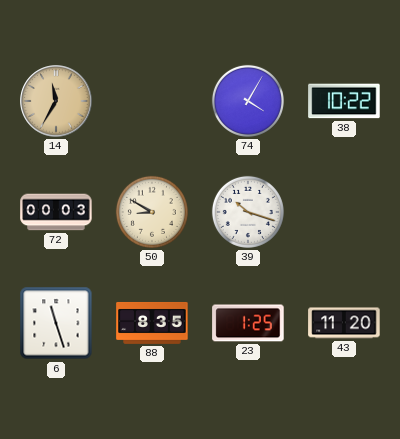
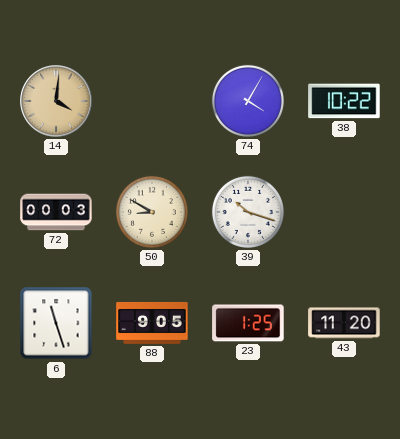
14: 11:35 -> 4:01 (56, 101)
88: 8:35 -> 9:05 (152, 323)
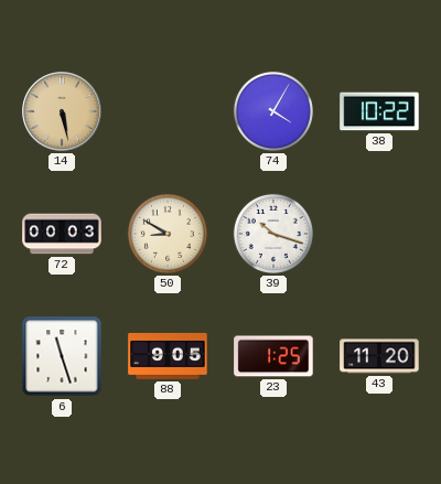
14: 4:01 -> 5:28 (62, 111)
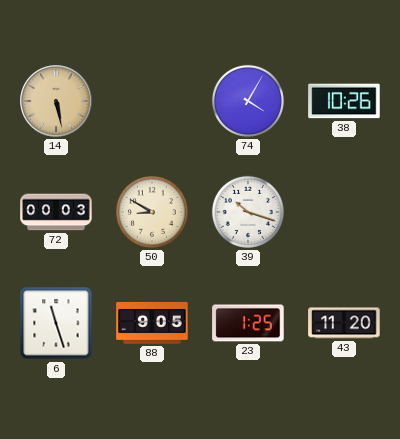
38: 10:22 -> 10:26 (344, 101)
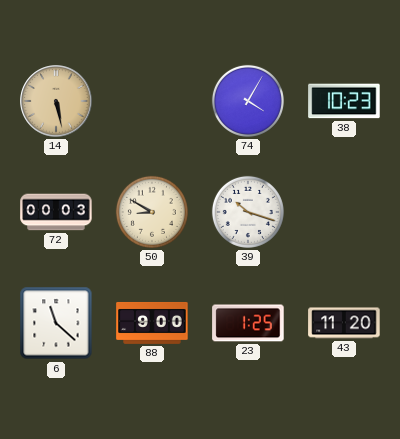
38: 10:26 -> 10:23 (344, 101)
6: 11:27 -> 11:22 (56, 323)
88: 9:05 -> 9:00 (152, 323)
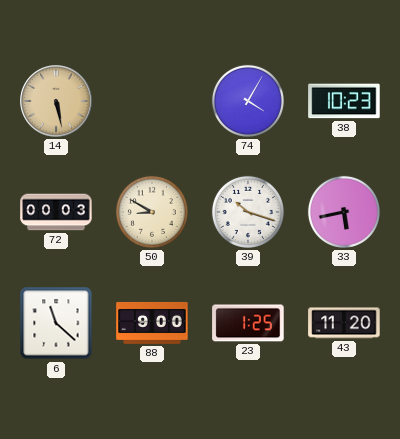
33: none -> 5:43 (344, 212)
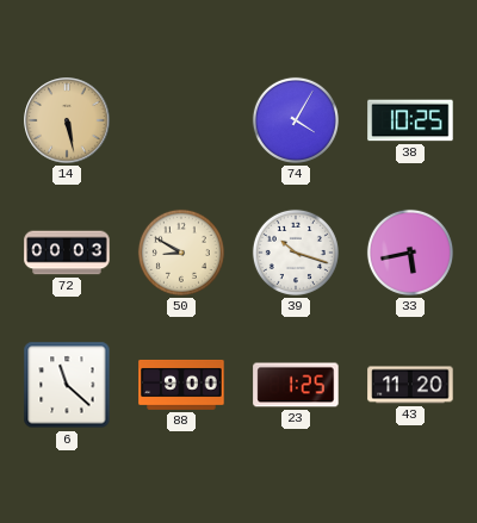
38: 10:23 -> 10:25 (410, 120)
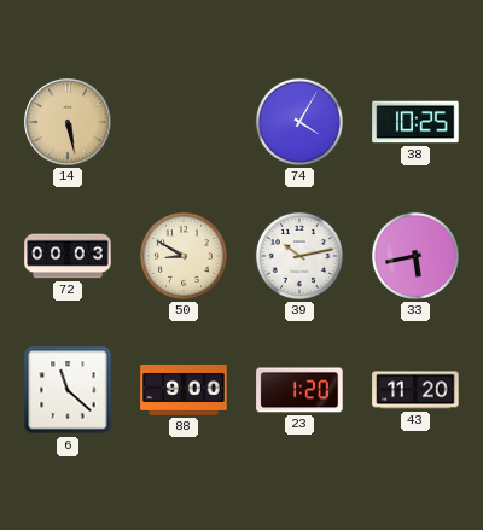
39: 10:18 -> 10:13 (299, 256)
23: 1:25 -> 1:20 (299, 390)
